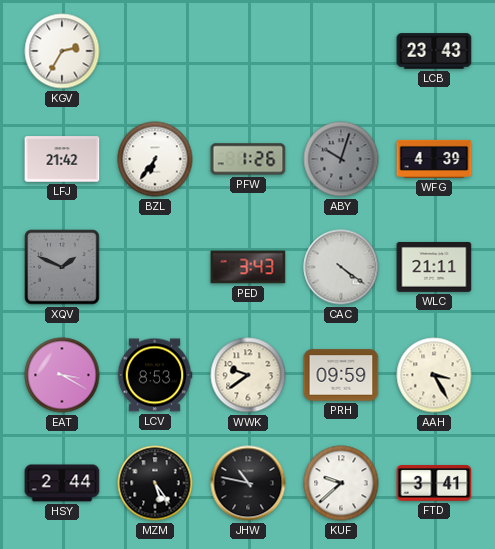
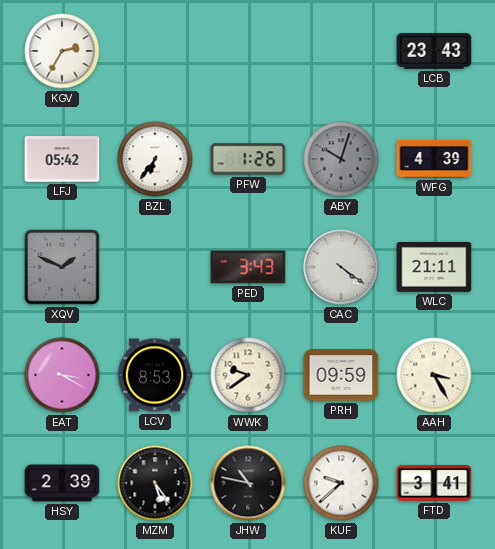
LFJ: 21:42 -> 05:42 (62, 159)
HSY: 2:44 -> 2:39 (62, 483)
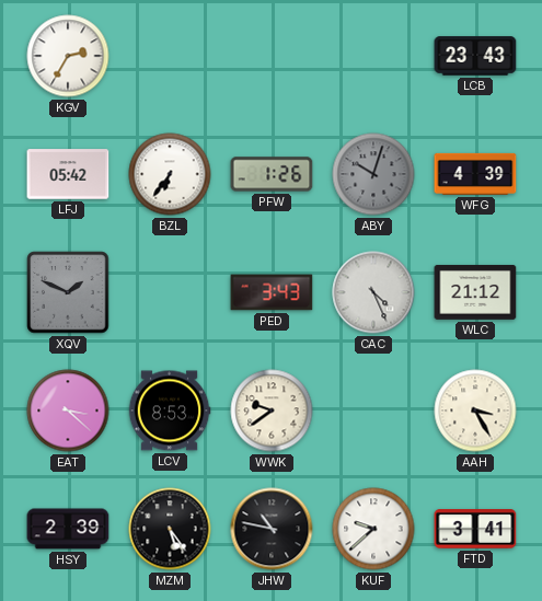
CAC: 4:21 -> 4:26 (373, 292)
WLC: 21:11 -> 21:12 (475, 292)
EAT: 3:20 -> 3:22 (68, 411)
PRH: 09:59 -> none (341, 375)
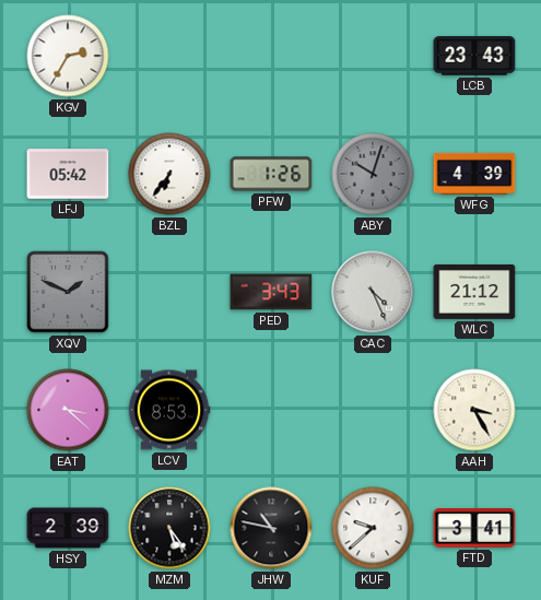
WWK: 9:39 -> none (272, 411)
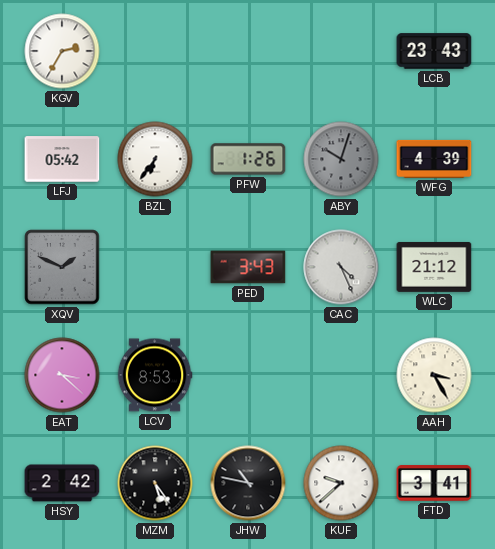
HSY: 2:39 -> 2:42 (62, 483)
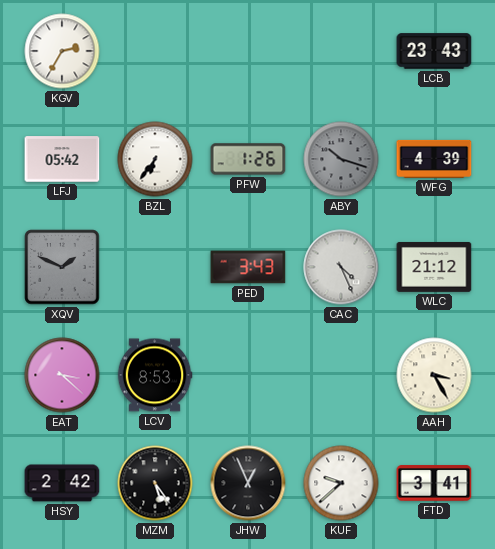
ABY: 10:03 -> 10:18 (341, 159)
JHW: 10:47 -> 12:56 (248, 483)
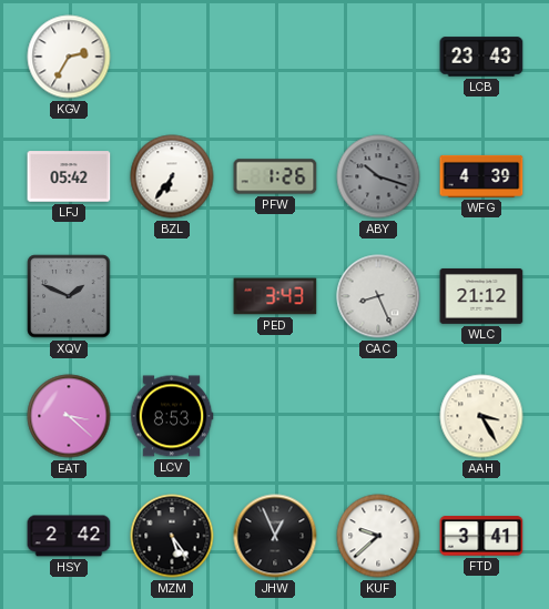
CAC: 4:26 -> 8:26 (378, 296)
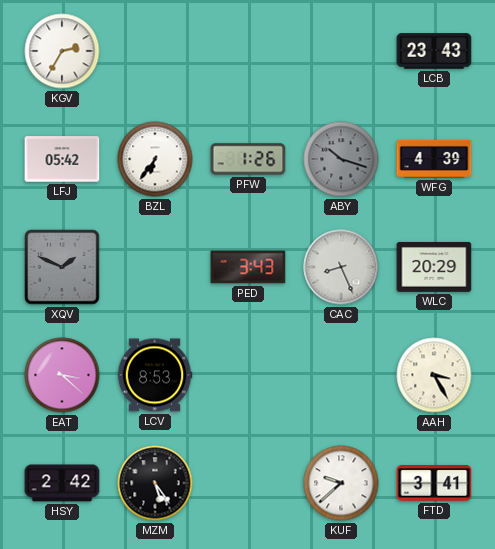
WLC: 21:12 -> 20:29 (434, 267)
JHW: 12:56 -> none (275, 536)
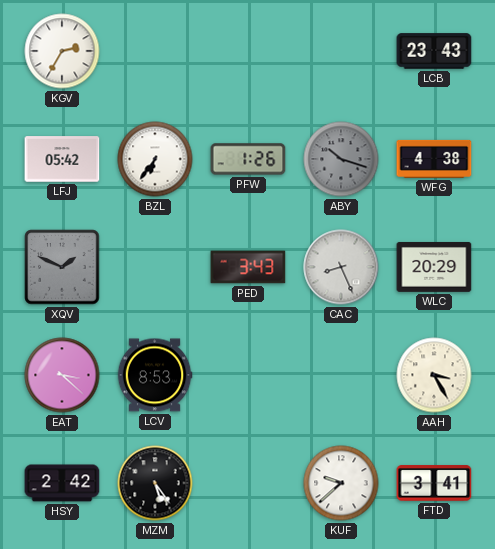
WFG: 4:39 -> 4:38 (434, 159)
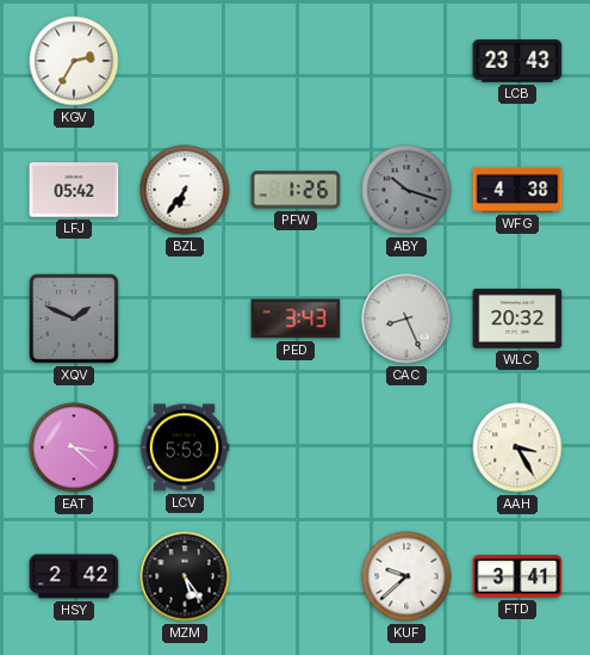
WLC: 20:29 -> 20:32 (517, 319)
LCV: 8:53 -> 5:53 (185, 447)
